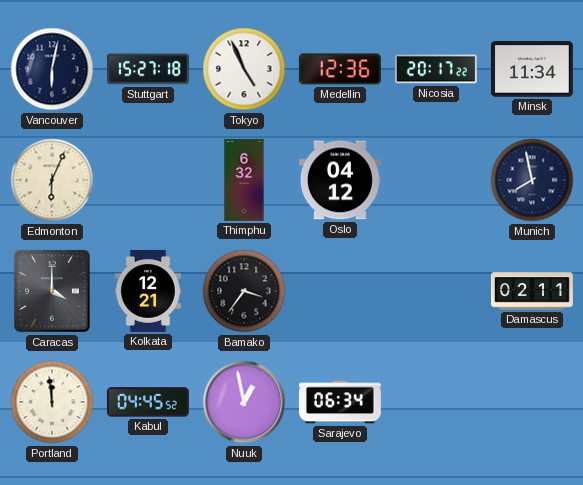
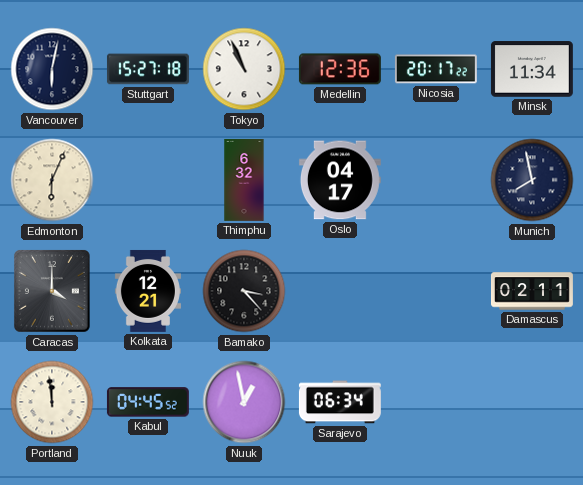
Tokyo: 4:56 -> 10:56 (244, 69)
Oslo: 04:12 -> 04:17 (340, 180)
Bamako: 3:36 -> 3:23 (244, 291)
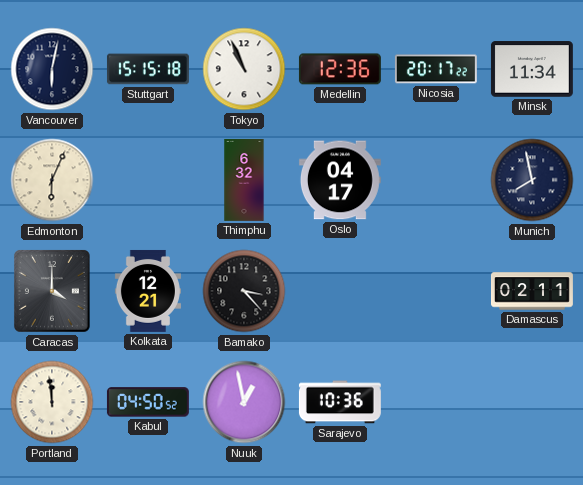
Stuttgart: 15:27 -> 15:15 (148, 69)
Kabul: 04:45 -> 04:50 (148, 402)
Sarajevo: 06:34 -> 10:36 (340, 402)
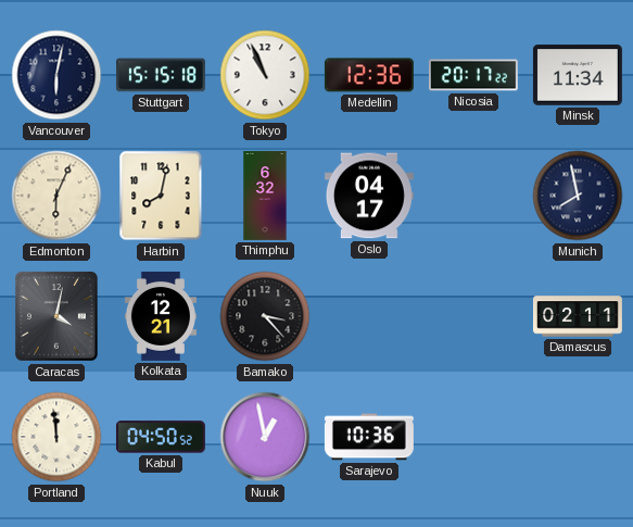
Harbin: none -> 8:02 (161, 196)
Caracas: 4:00 -> 4:02 (56, 316)
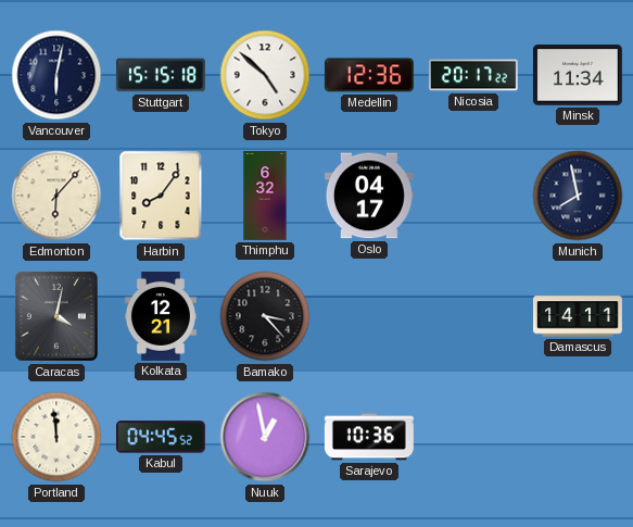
Tokyo: 10:56 -> 4:52 (265, 75)
Edmonton: 6:04 -> 6:07 (56, 196)
Harbin: 8:02 -> 8:06 (161, 196)
Damascus: 02:11 -> 14:11 (578, 316)
Kabul: 04:50 -> 04:45 (161, 437)
